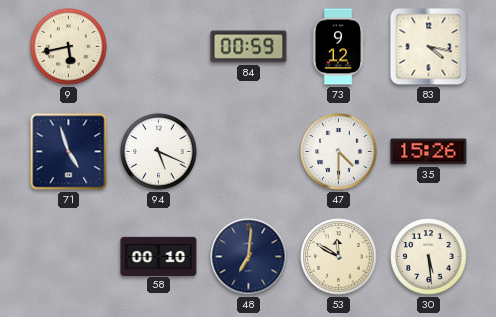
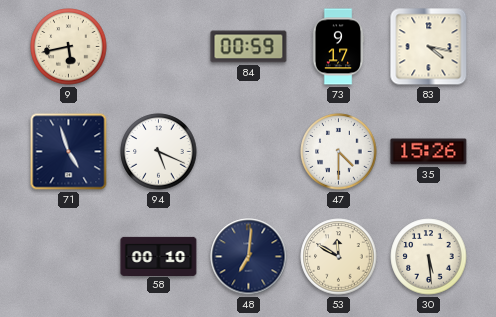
73: 9:12 -> 9:17 (338, 47)
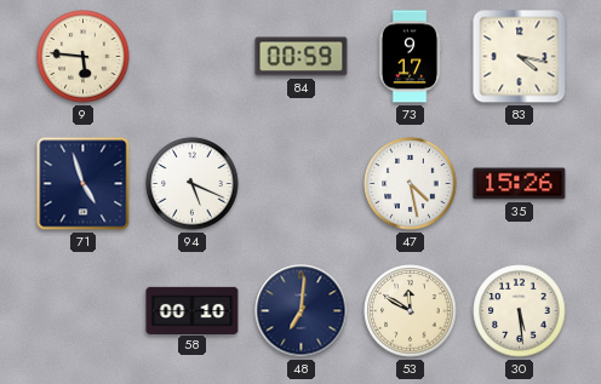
9: 5:43 -> 5:46 (84, 57)
47: 4:30 -> 4:28 (411, 184)
